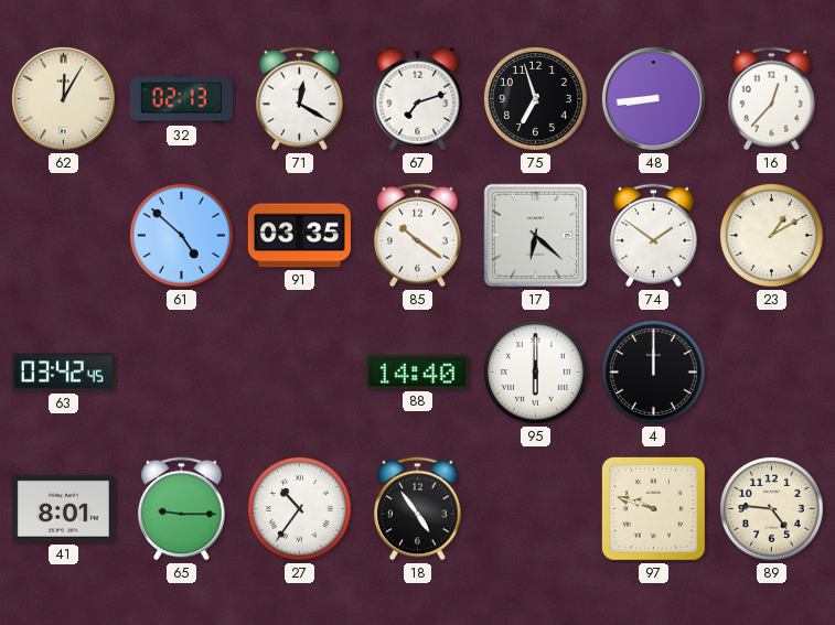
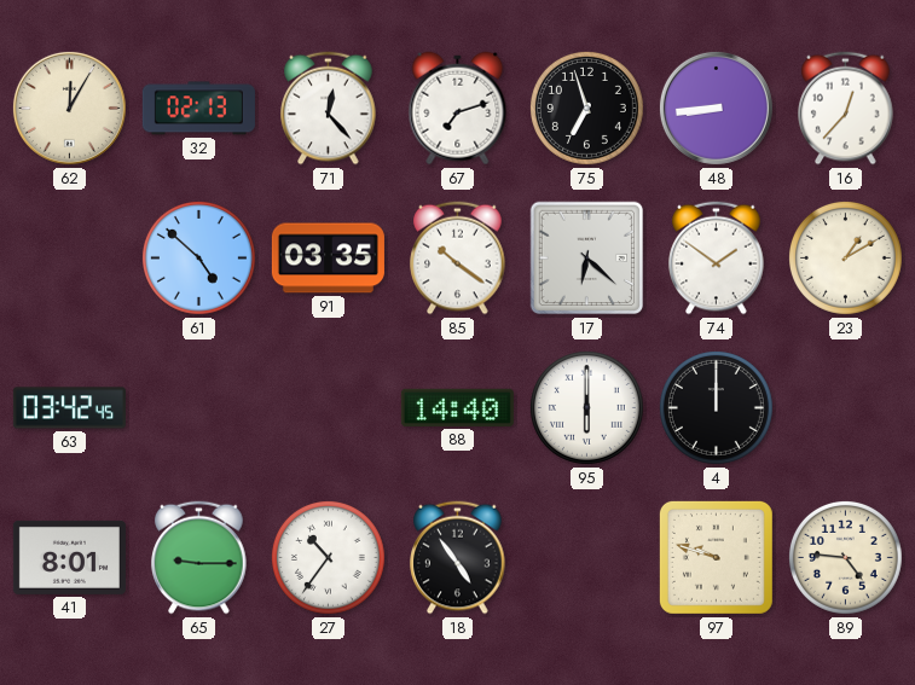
71: 12:20 -> 12:23 (329, 109)
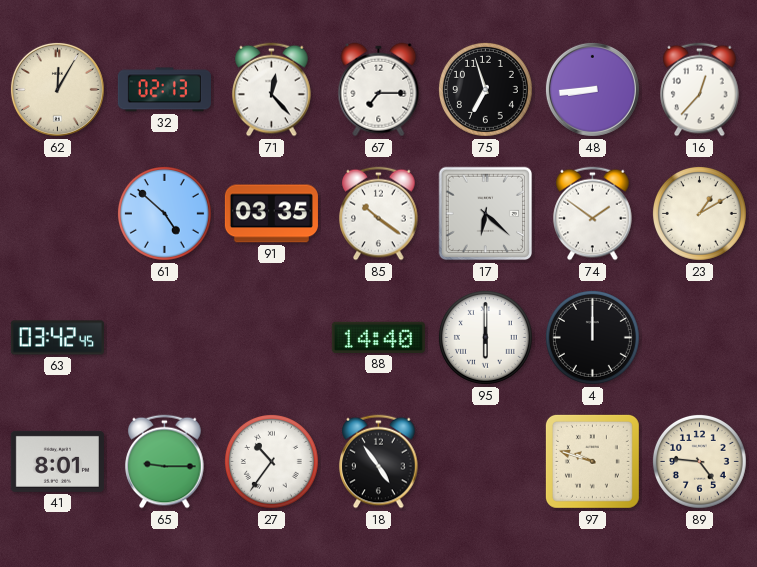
67: 7:12 -> 7:15 (379, 90)
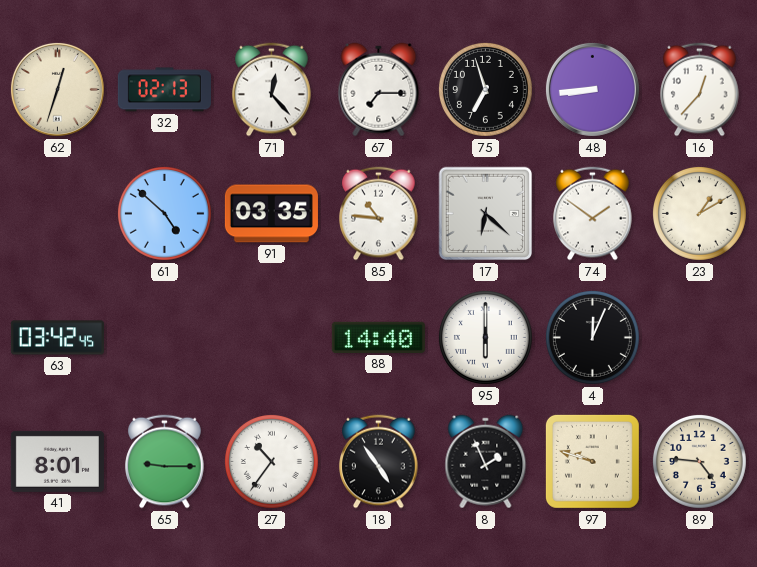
62: 12:05 -> 12:33 (57, 89)
85: 10:21 -> 10:46 (379, 214)
4: 12:00 -> 12:04 (592, 337)
8: none -> 1:56 (486, 462)
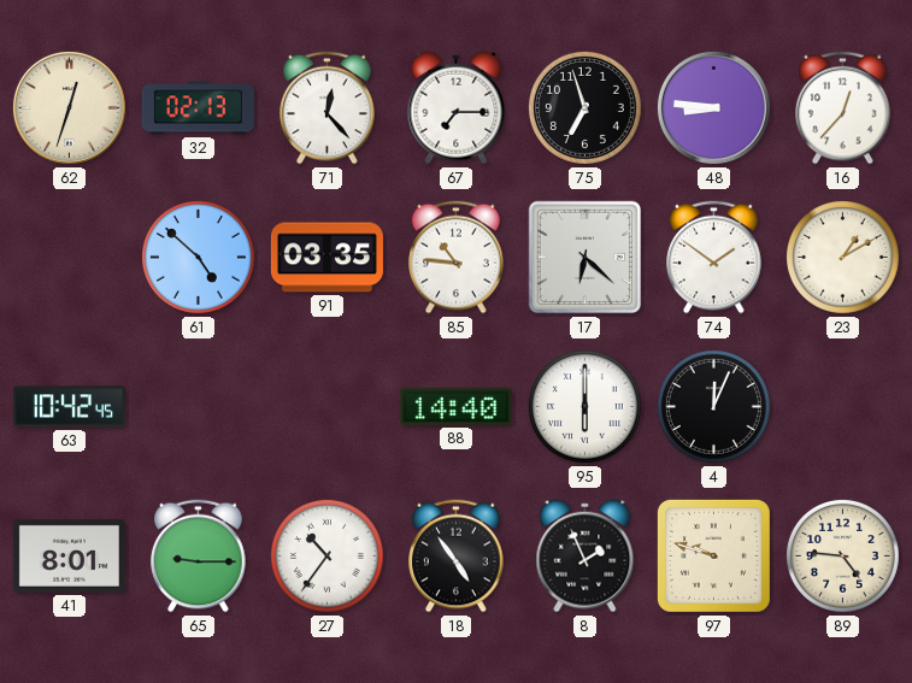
48: 8:44 -> 8:46 (713, 107)
63: 03:42 -> 10:42 (69, 407)
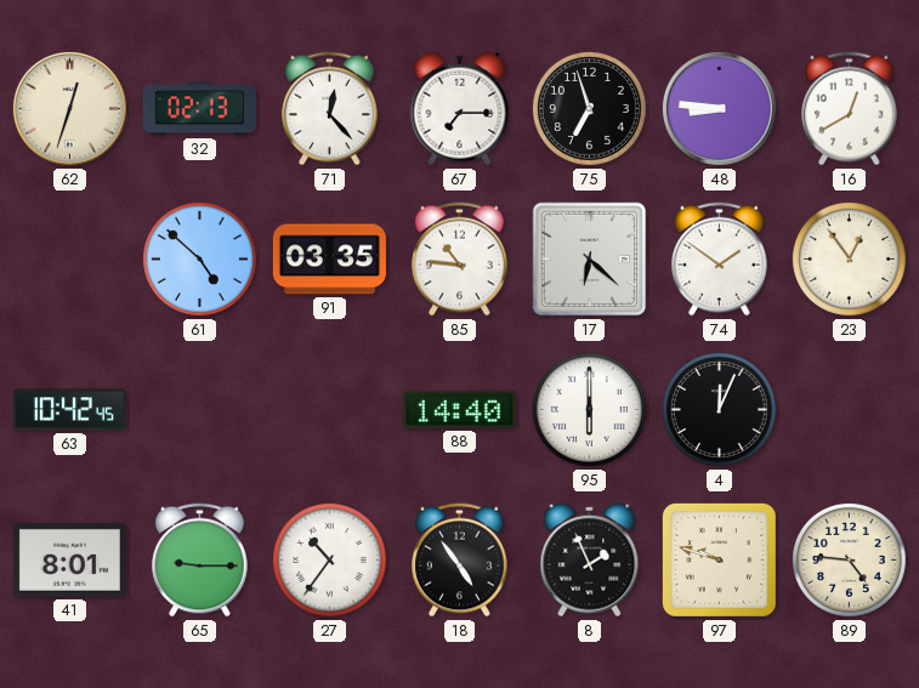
16: 12:37 -> 12:40 (850, 109)
23: 1:10 -> 12:54 (849, 258)
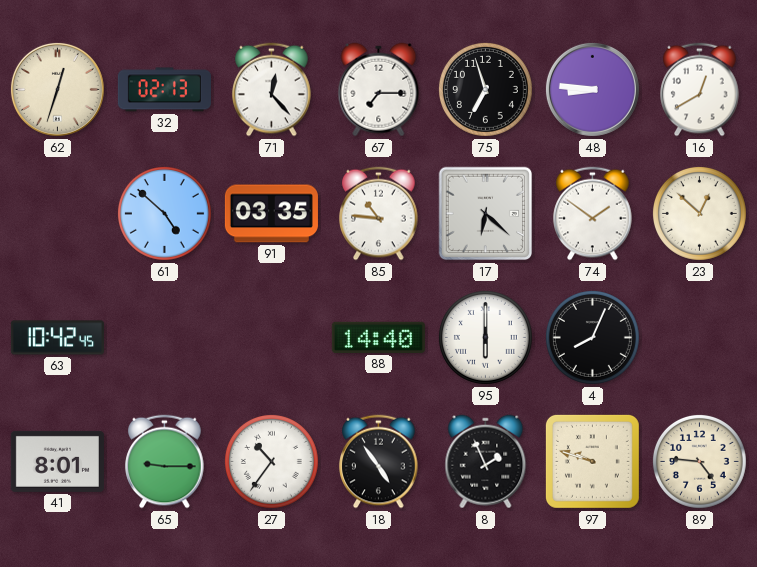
23: 12:54 -> 12:52 (699, 213)
4: 12:04 -> 8:04 (592, 337)
